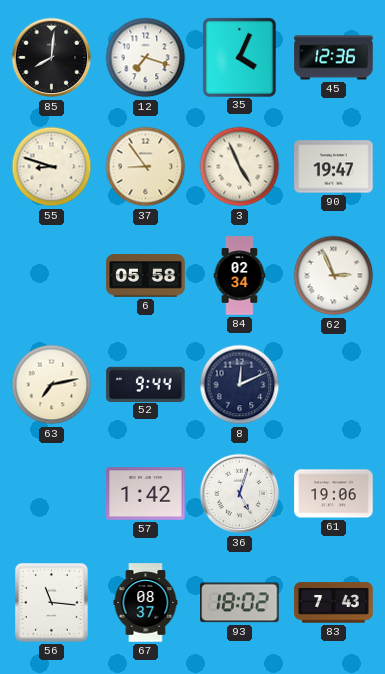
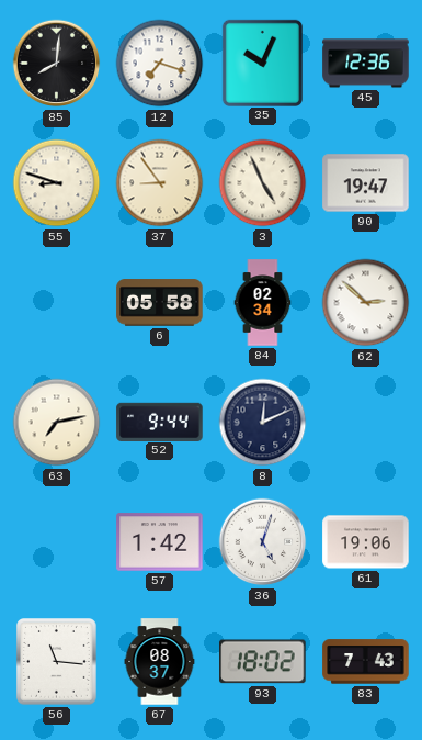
35: 4:04 -> 10:04 (262, 63)
62: 2:56 -> 2:52 (366, 303)
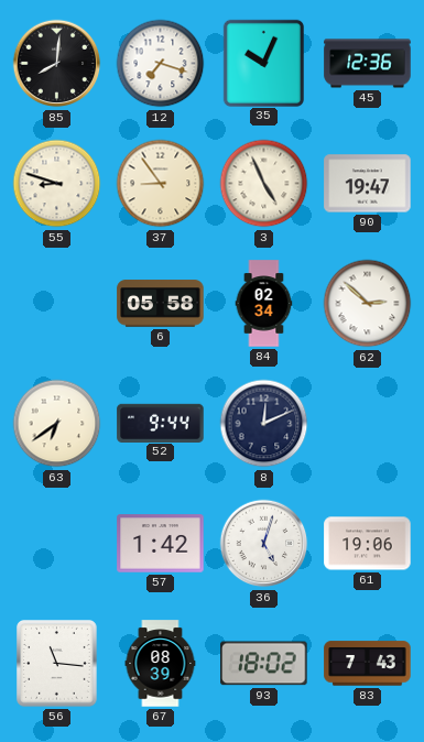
63: 7:13 -> 6:39 (57, 424)
67: 08:37 -> 08:39 (161, 664)
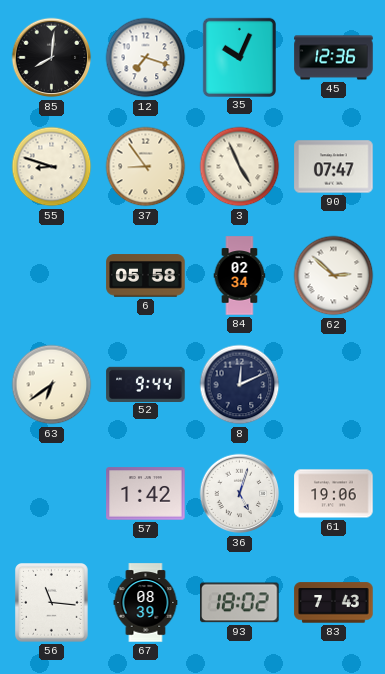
90: 19:47 -> 07:47 (334, 167)
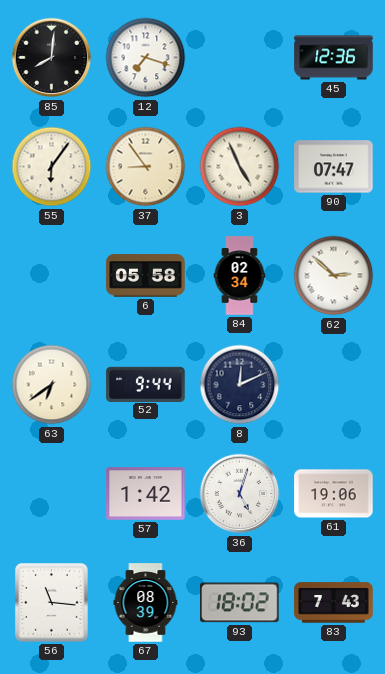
35: 10:04 -> none (239, 57)
55: 8:48 -> 6:06 (52, 167)
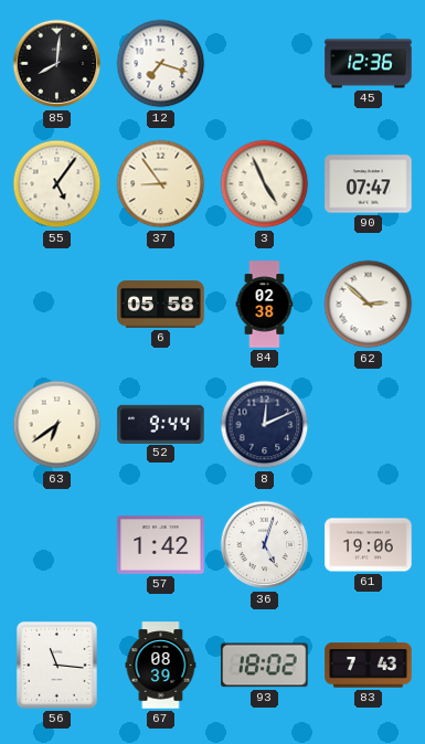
55: 6:06 -> 5:06 (57, 184)
84: 02:34 -> 02:38 (265, 305)
